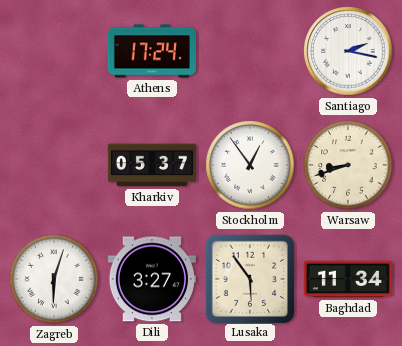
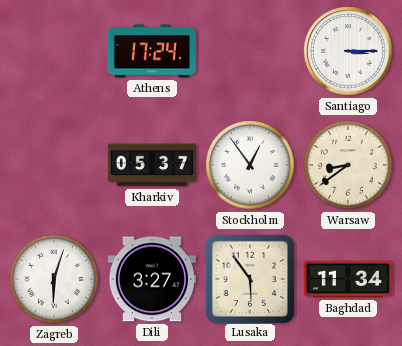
Santiago: 2:17 -> 3:15 (348, 51)
Warsaw: 8:42 -> 8:39 (348, 165)
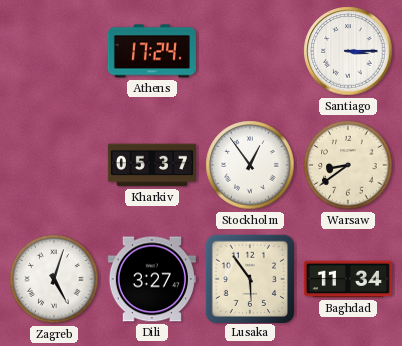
Zagreb: 6:03 -> 5:03 (54, 279)
